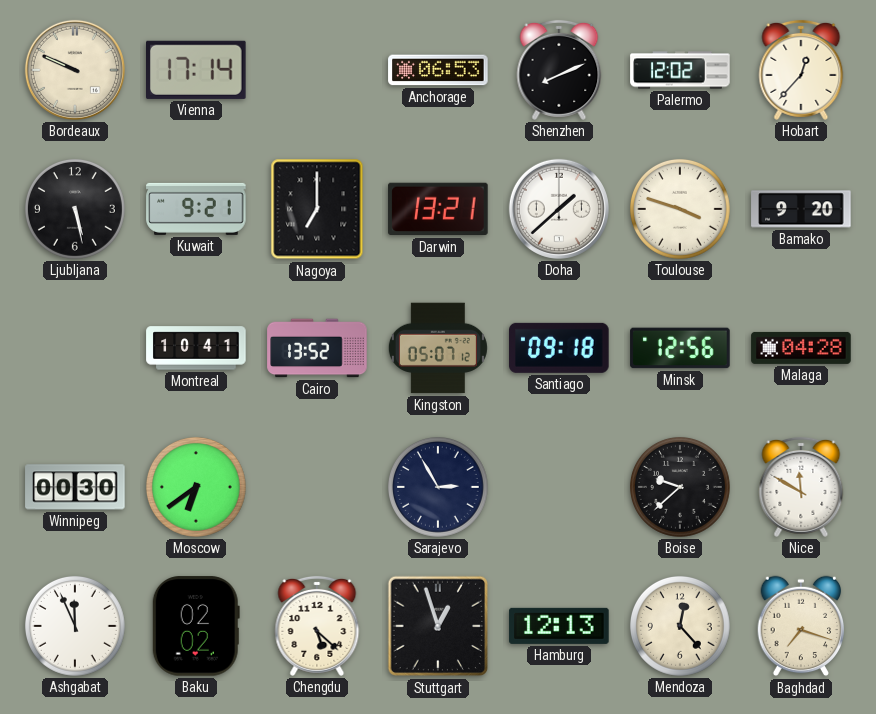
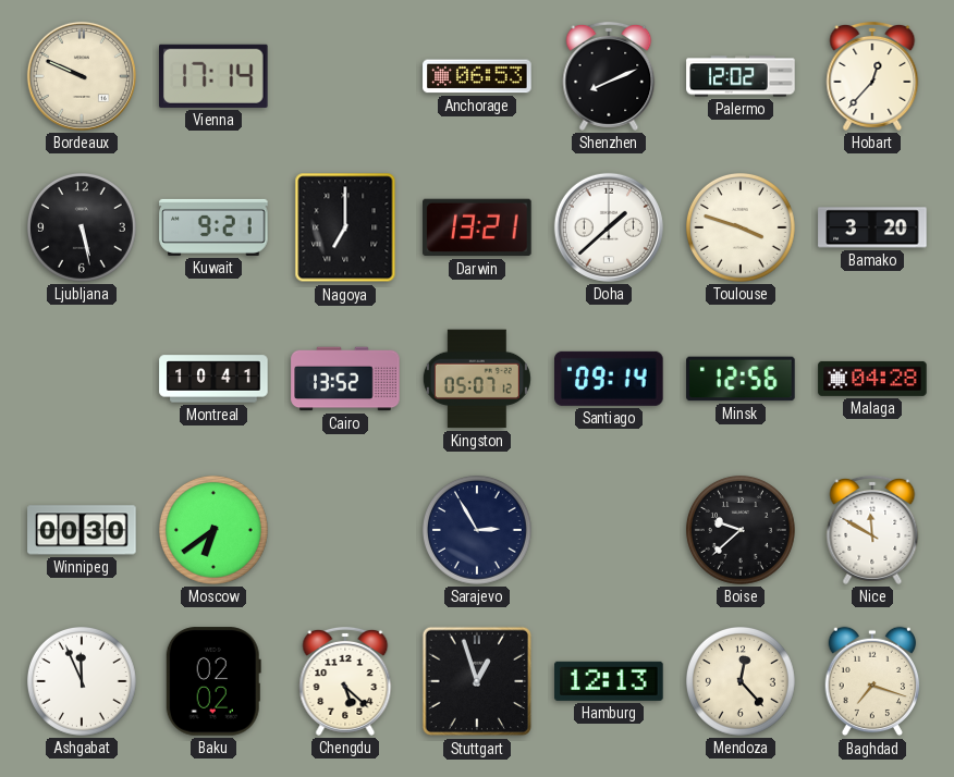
Bamako: 9:20 -> 3:20 (872, 227)
Santiago: 09:18 -> 09:14 (610, 379)
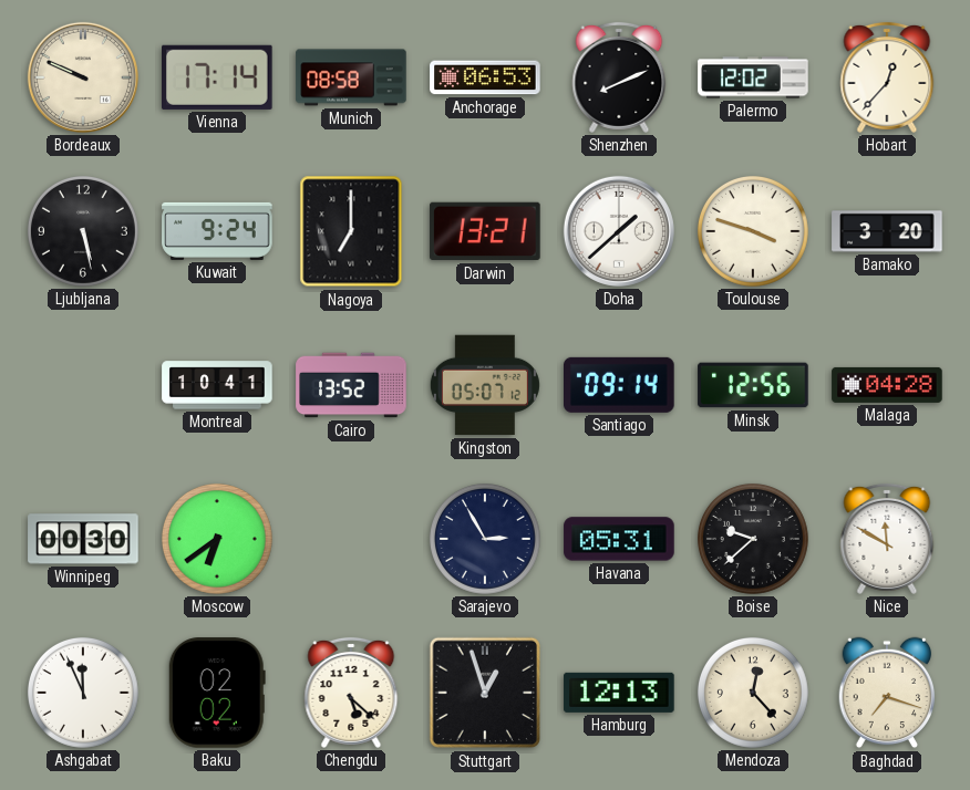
Munich: none -> 08:58 (351, 77)
Kuwait: 9:21 -> 9:24 (217, 231)
Havana: none -> 05:31 (619, 539)
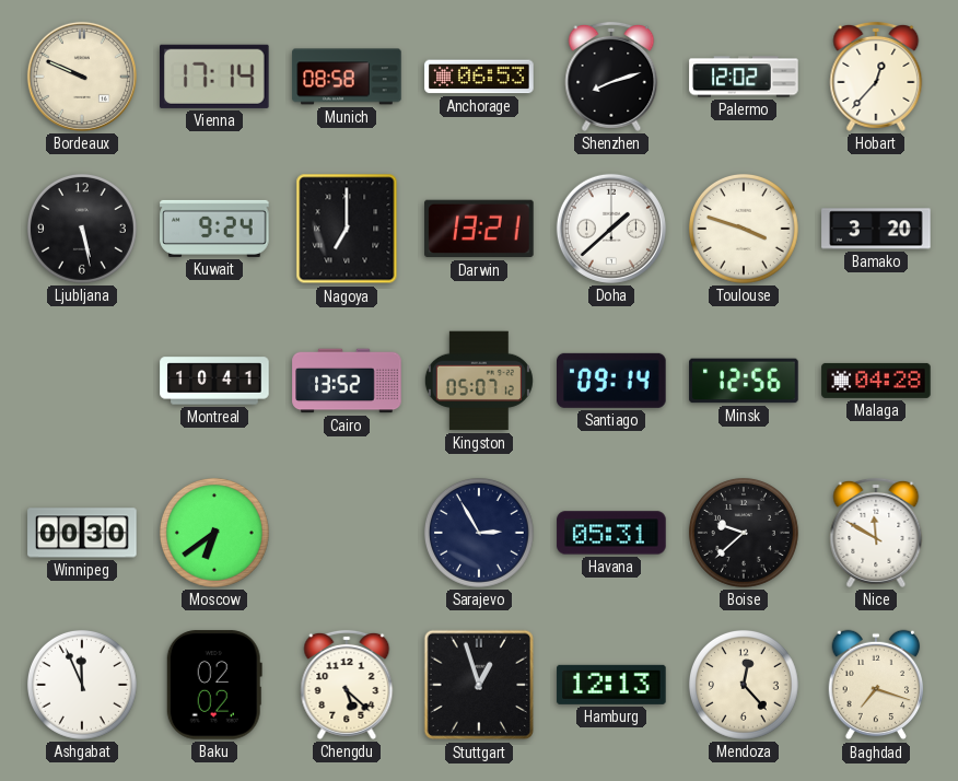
Shenzhen: 8:11 -> 8:12 (611, 77)
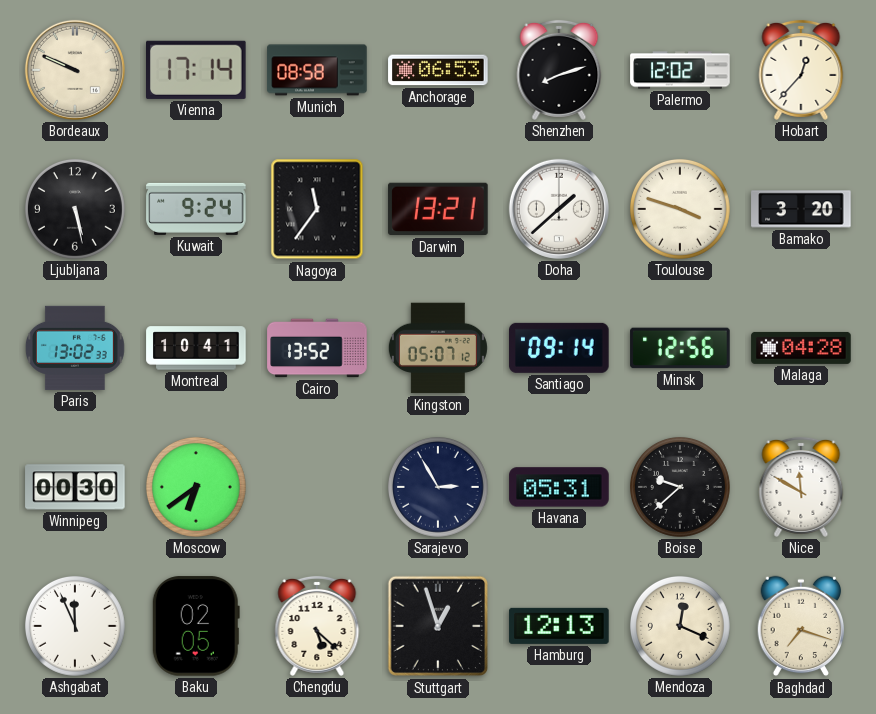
Nagoya: 7:00 -> 11:36 (317, 209)
Paris: none -> 13:02 (75, 348)
Baku: 02:02 -> 02:05 (196, 626)
Mendoza: 12:23 -> 12:19 (680, 626)
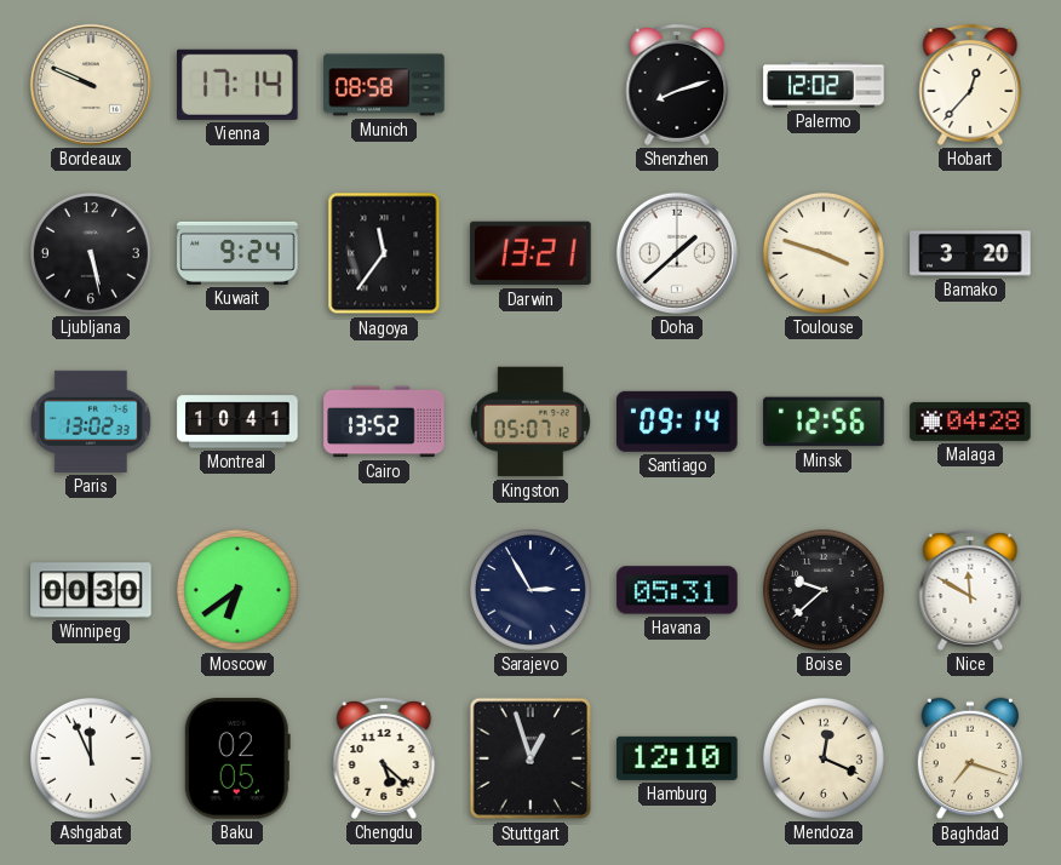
Anchorage: 06:53 -> none (438, 70)
Hamburg: 12:13 -> 12:10 (677, 758)
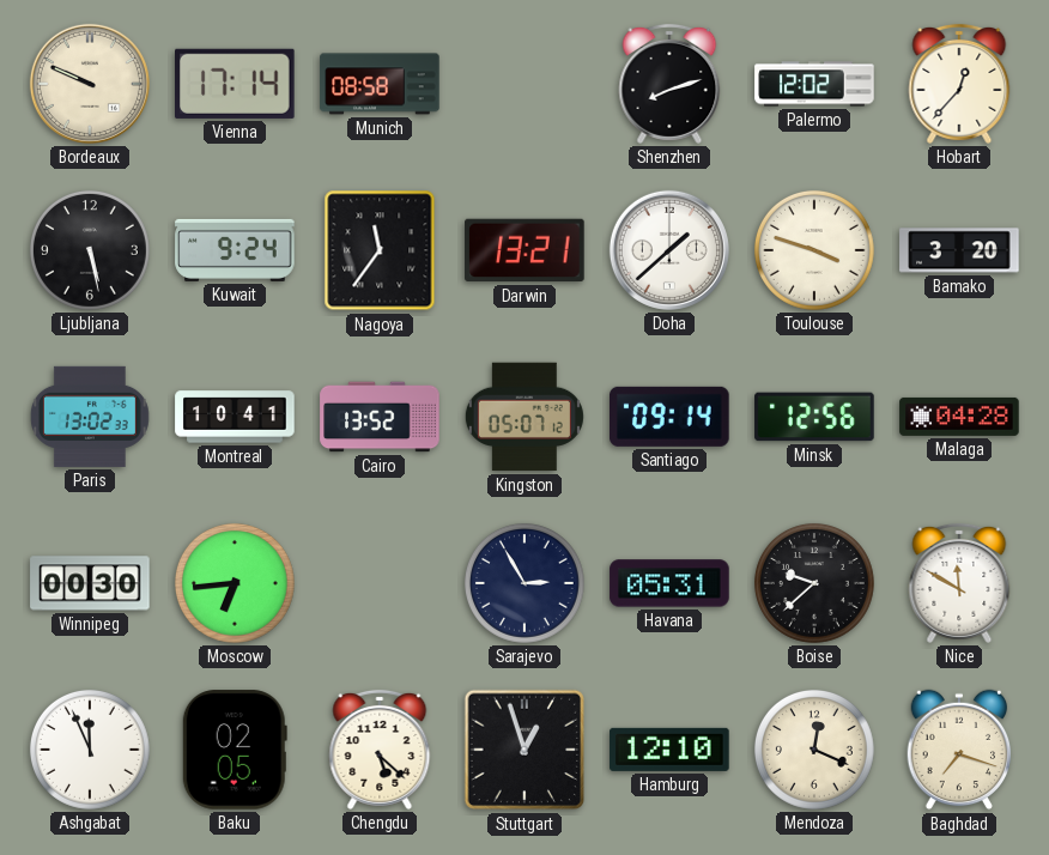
Moscow: 6:39 -> 6:44 (235, 583)
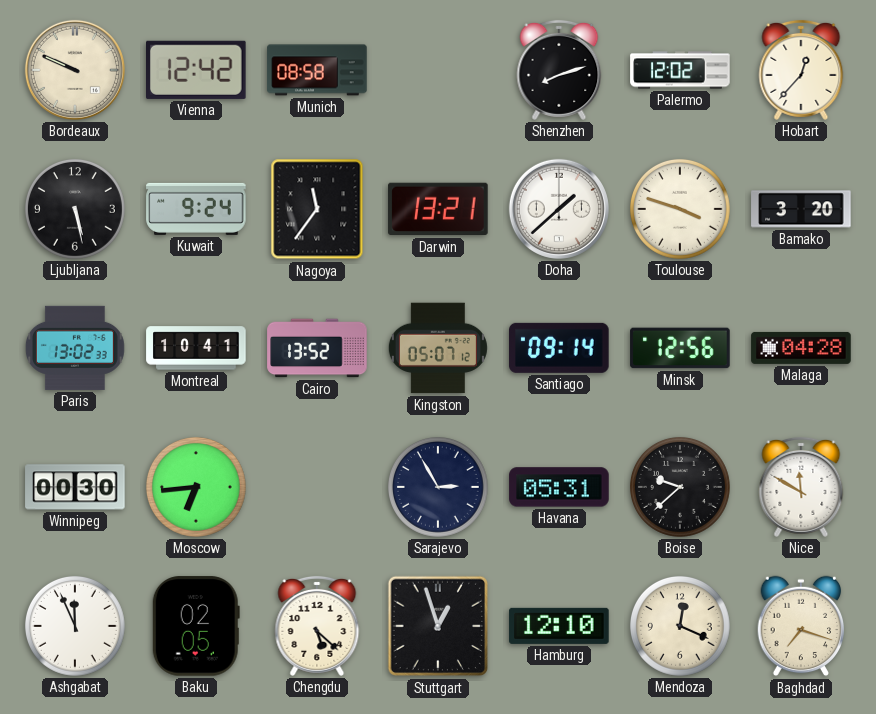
Vienna: 17:14 -> 12:42 (197, 70)
